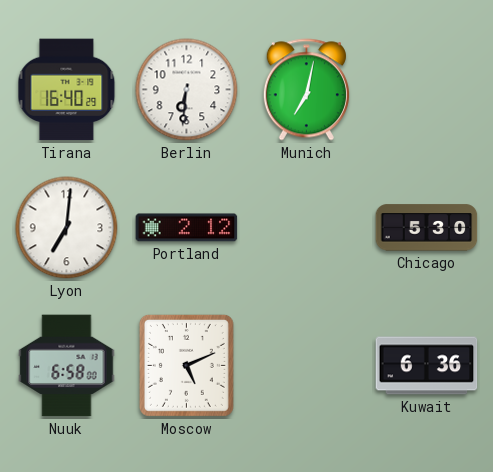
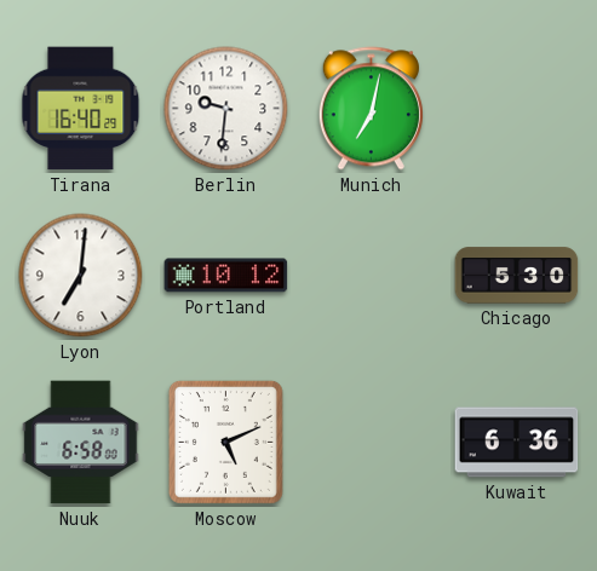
Berlin: 6:31 -> 9:31 (226, 109)
Portland: 2:12 -> 10:12 (226, 276)
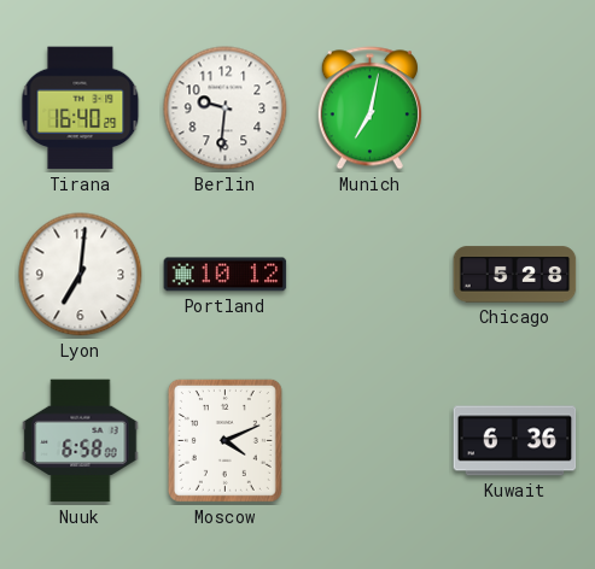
Chicago: 5:30 -> 5:28 (515, 275)
Moscow: 5:11 -> 4:11 (224, 440)
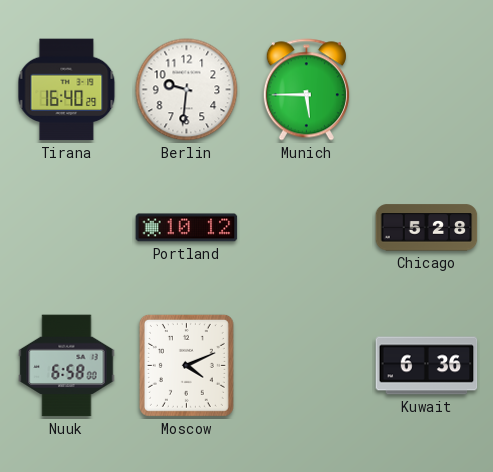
Munich: 7:02 -> 5:45 (306, 90)
Lyon: 7:01 -> none (81, 275)
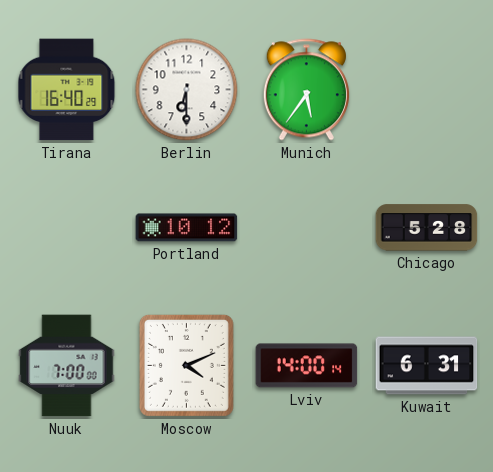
Berlin: 9:31 -> 6:30 (187, 90)
Munich: 5:45 -> 5:36 (306, 90)
Nuuk: 6:58 -> 7:00 (67, 366)
Lviv: none -> 14:00 (307, 366)
Kuwait: 6:36 -> 6:31 (427, 366)
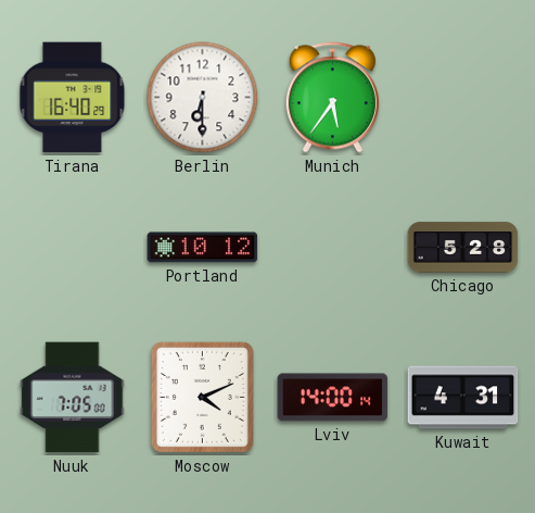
Nuuk: 7:00 -> 7:05 (73, 398)
Kuwait: 6:31 -> 4:31 (463, 398)
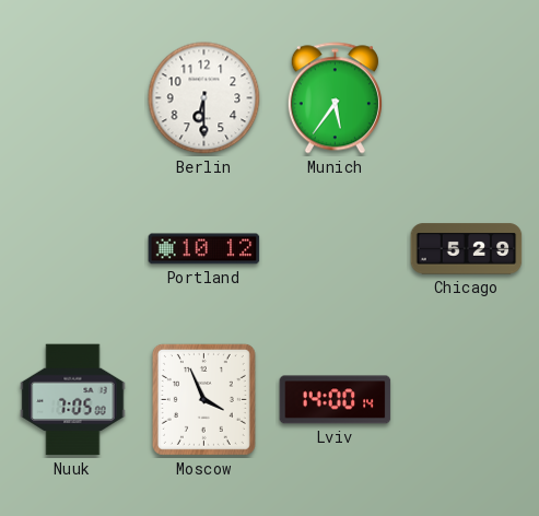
Tirana: 16:40 -> none (73, 98)
Chicago: 5:28 -> 5:29 (467, 249)
Moscow: 4:11 -> 3:56 (203, 399)
Kuwait: 4:31 -> none (463, 398)
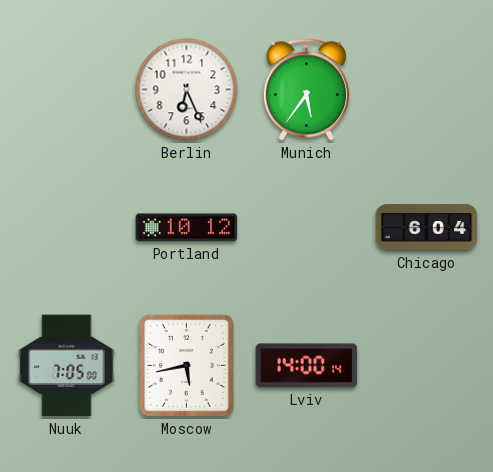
Berlin: 6:30 -> 6:26 (187, 90)
Chicago: 5:29 -> 6:04 (427, 228)
Moscow: 3:56 -> 5:43 (186, 365)
